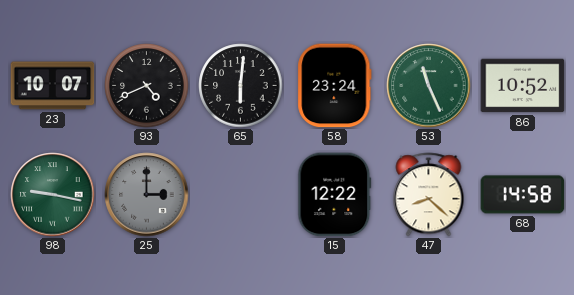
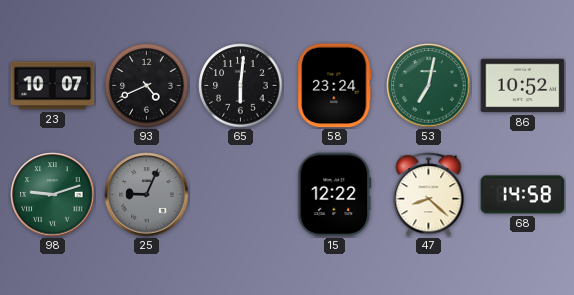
53: 11:26 -> 7:02 (429, 86)
98: 9:17 -> 9:12 (53, 195)
25: 3:00 -> 9:04 (147, 195)
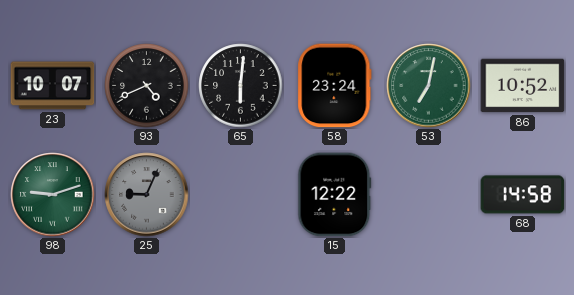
47: 8:22 -> none (429, 195)
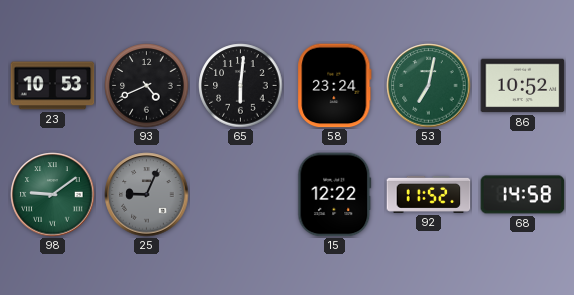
23: 10:07 -> 10:53 (53, 86)
98: 9:12 -> 9:09 (53, 195)
92: none -> 11:52 (429, 194)
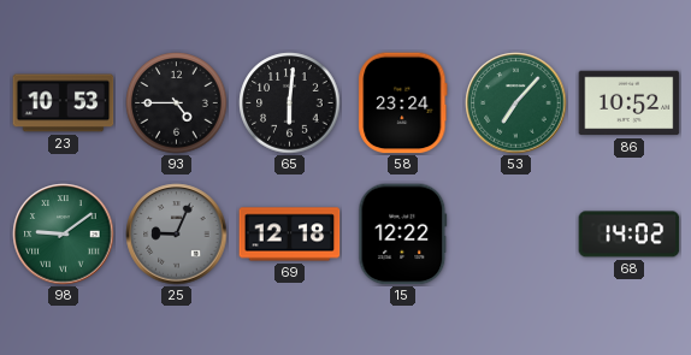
93: 4:41 -> 4:45 (177, 103)
53: 7:02 -> 7:07 (516, 103)
69: none -> 12:18 (290, 235)
92: 11:52 -> none (429, 194)
68: 14:58 -> 14:02 (630, 235)
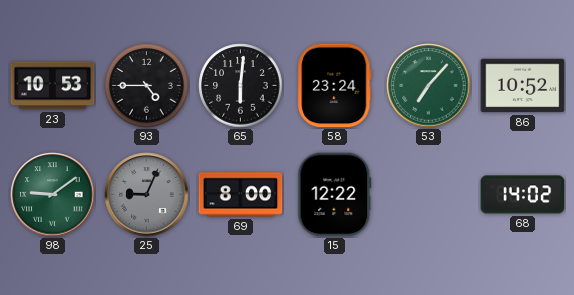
69: 12:18 -> 8:00 (241, 195)
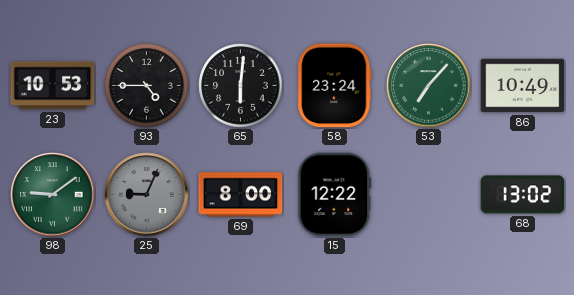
86: 10:52 -> 10:49 (523, 86)
68: 14:02 -> 13:02 (523, 195)
